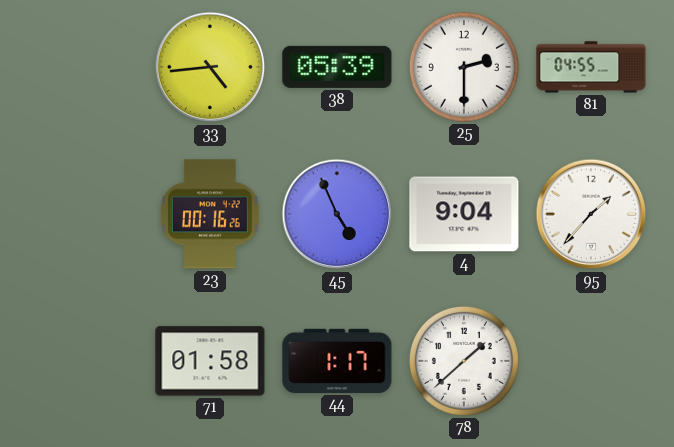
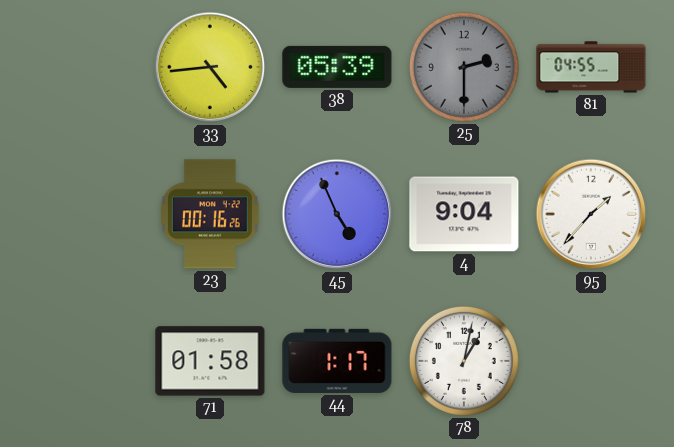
25 dial: white -> grey (464, 67)
78: 1:38 -> 1:02 (464, 361)
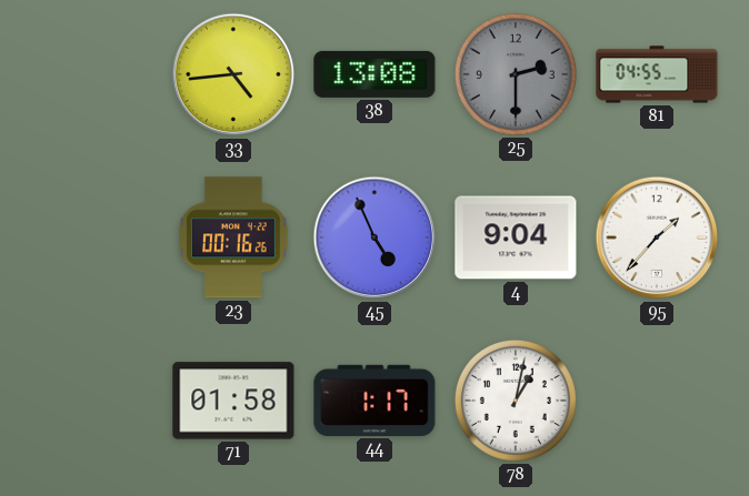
38: 05:39 -> 13:08 (374, 74)
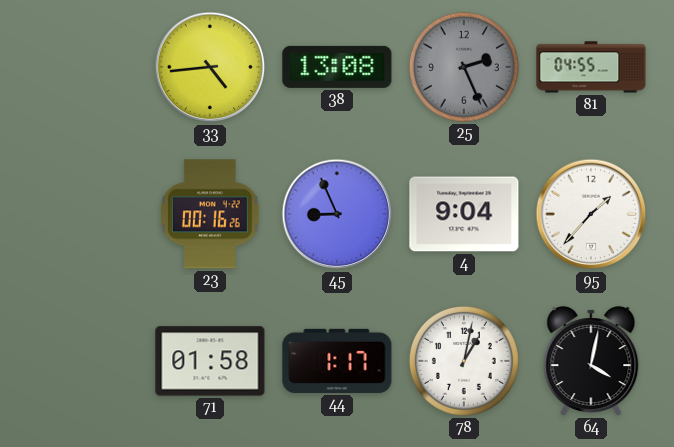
25: 2:30 -> 2:26 (464, 67)
45: 4:56 -> 8:56 (337, 214)
64: none -> 4:02 (591, 361)
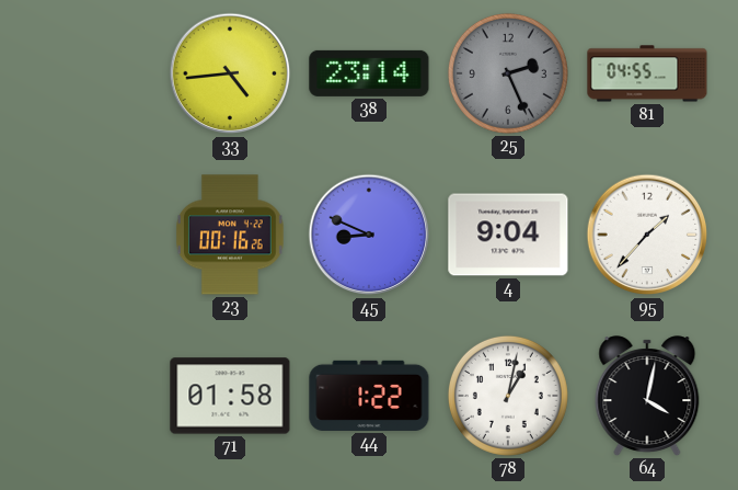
38: 13:08 -> 23:14 (369, 73)
45: 8:56 -> 8:49 (369, 235)
44: 1:17 -> 1:22 (369, 396)
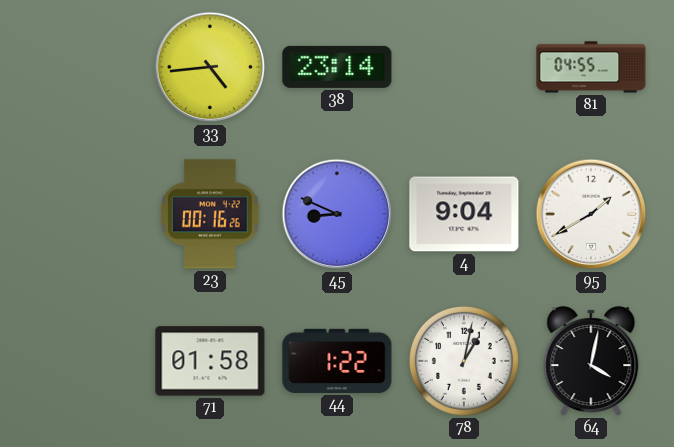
25: 2:26 -> none (508, 73)
95: 1:37 -> 1:40 (591, 214)
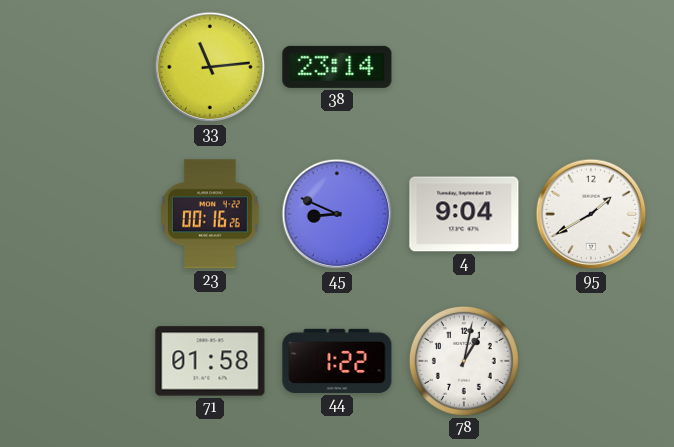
33: 4:44 -> 11:14 (210, 67)
81: 04:55 -> none (591, 67)
64: 4:02 -> none (591, 361)
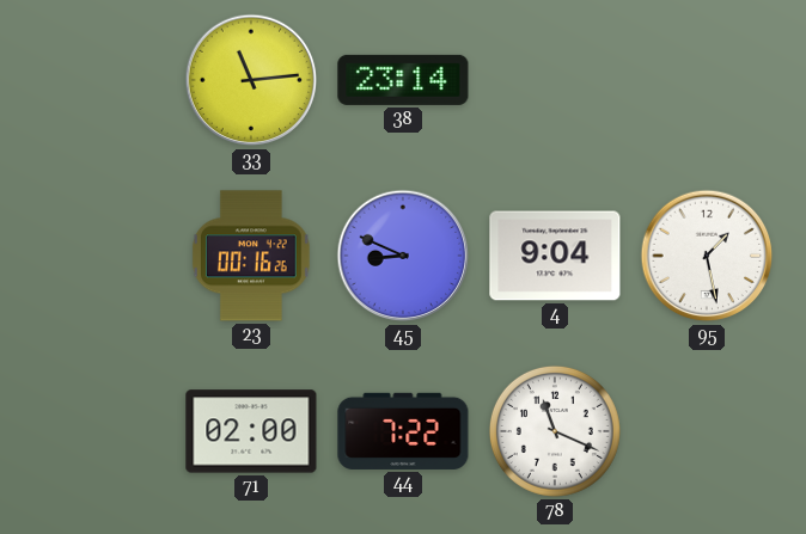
95: 1:40 -> 1:28 (707, 256)
71: 01:58 -> 02:00 (251, 431)
44: 1:22 -> 7:22 (403, 431)
78: 1:02 -> 11:19 (555, 431)
